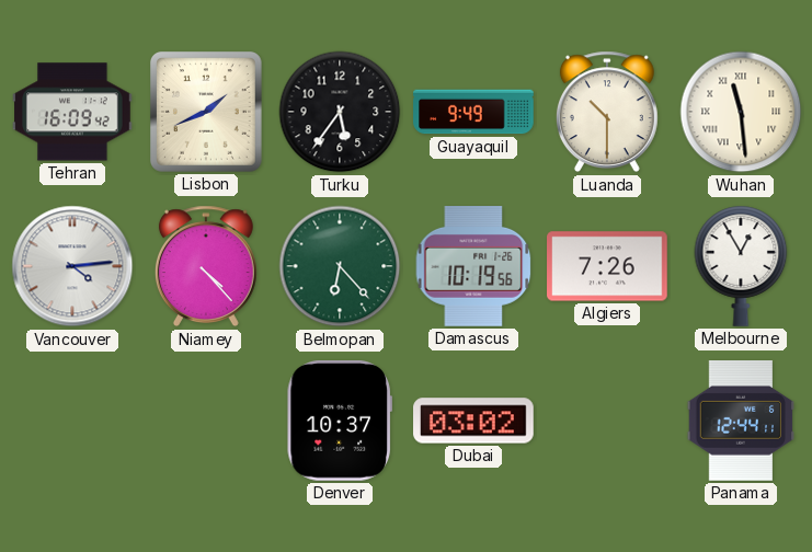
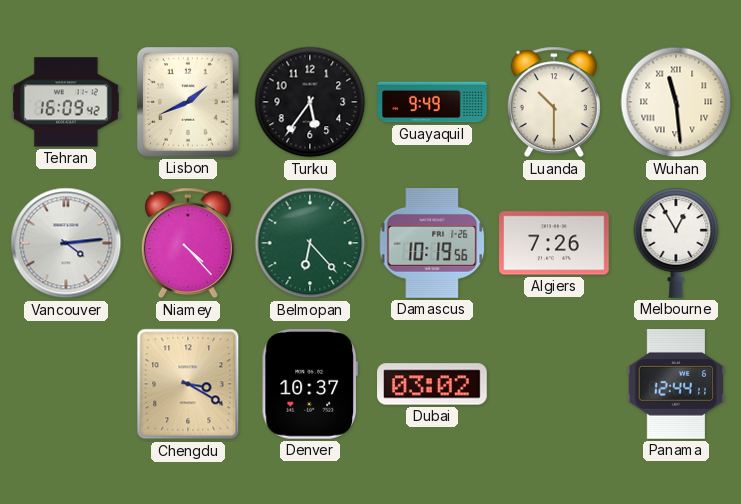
Chengdu: none -> 3:20 (188, 384)
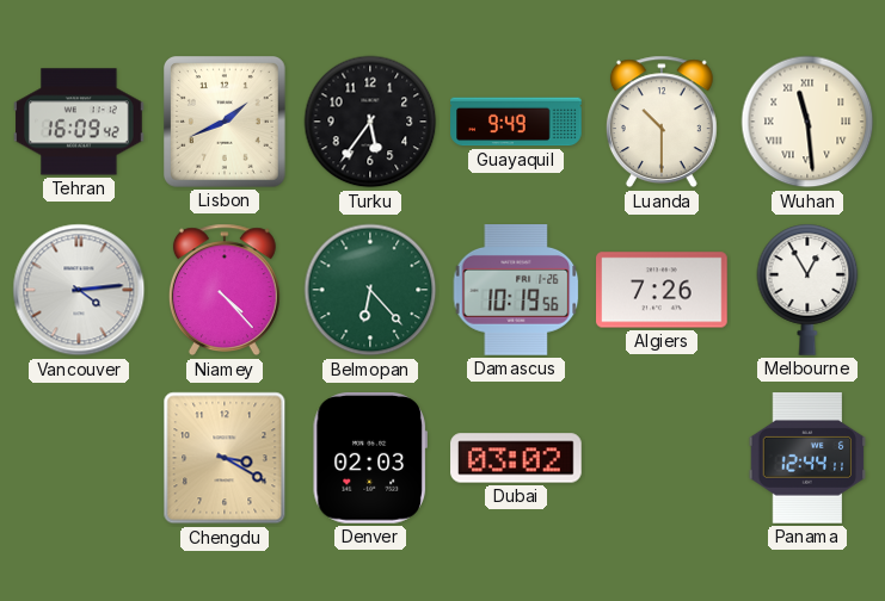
Denver: 10:37 -> 02:03 (370, 459)
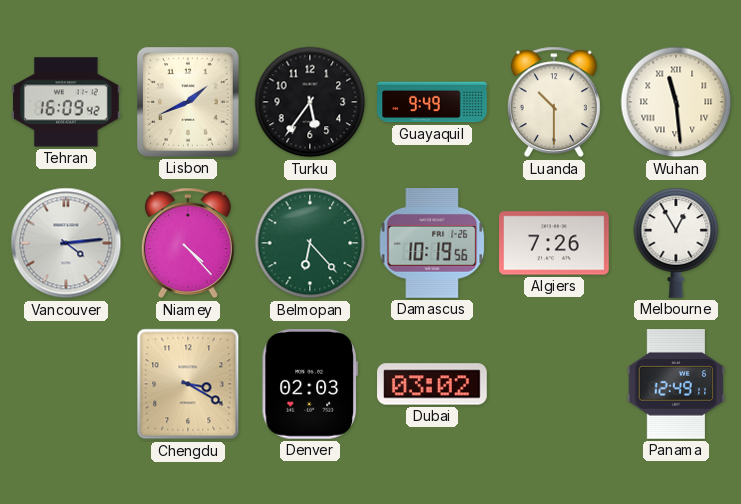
Panama: 12:44 -> 12:49 (676, 384)
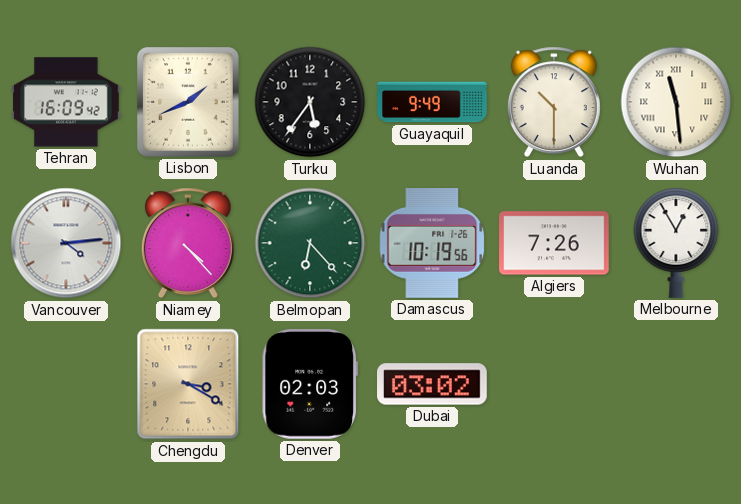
Panama: 12:49 -> none (676, 384)
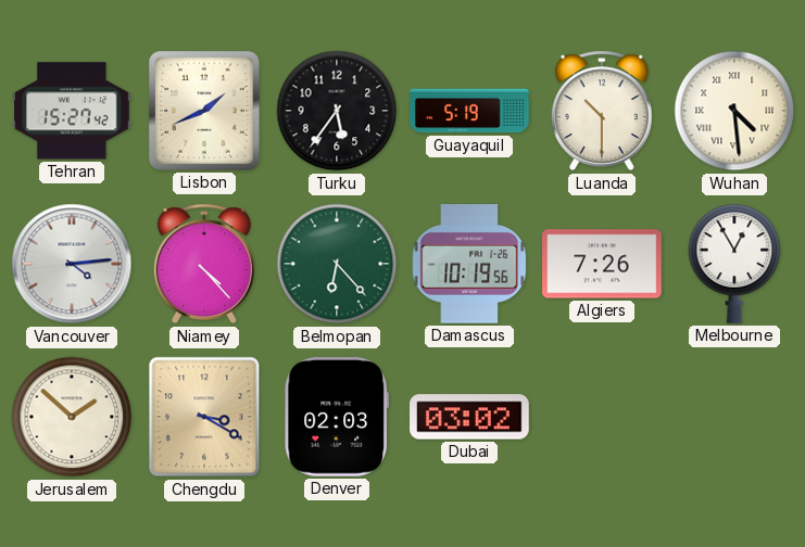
Tehran: 16:09 -> 15:27 (72, 111)
Guayaquil: 9:49 -> 5:19 (469, 111)
Wuhan: 11:29 -> 4:29 (734, 111)
Jerusalem: none -> 1:52 (72, 417)
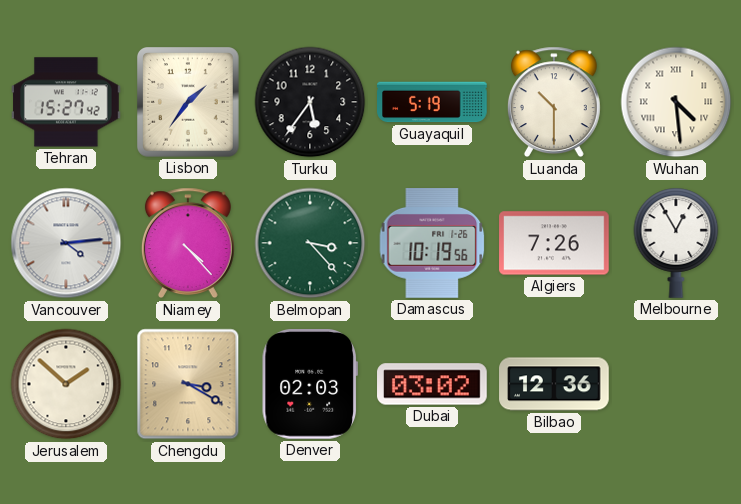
Lisbon: 1:41 -> 1:36 (189, 103)
Belmopan: 6:23 -> 3:23 (310, 243)
Bilbao: none -> 12:36 (554, 384)
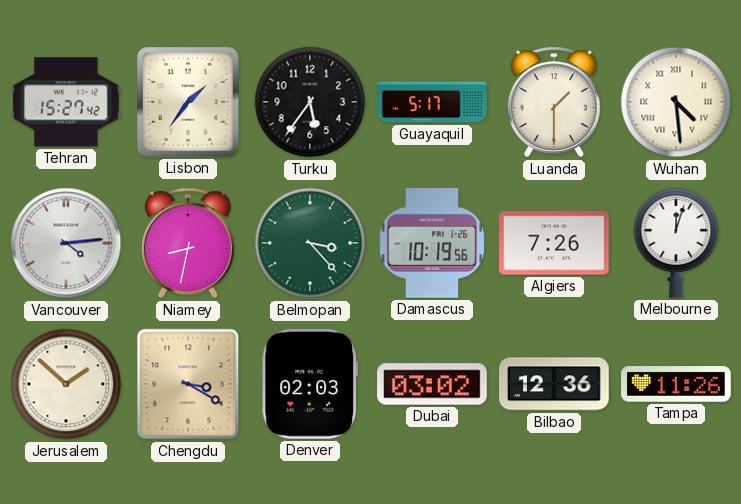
Guayaquil: 5:19 -> 5:17 (432, 102)
Luanda: 10:30 -> 1:30 (554, 102)
Niamey: 4:23 -> 8:32 (188, 243)
Melbourne: 12:55 -> 12:03 (676, 243)
Tampa: none -> 11:26 (676, 384)
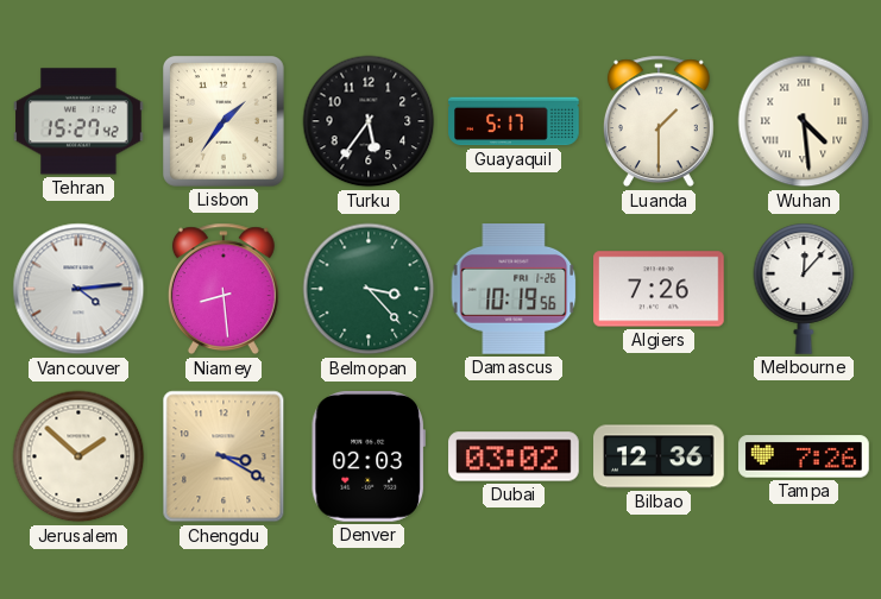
Niamey: 8:32 -> 8:29 (224, 289)
Melbourne: 12:03 -> 12:07 (804, 289)
Tampa: 11:26 -> 7:26 (804, 456)
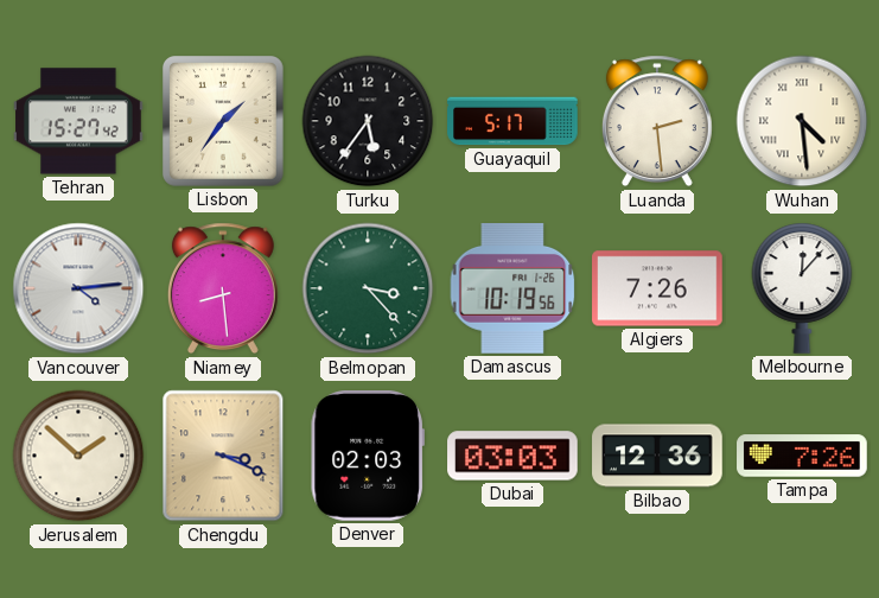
Luanda: 1:30 -> 2:29 (657, 121)
Chengdu: 3:20 -> 3:19 (223, 456)
Dubai: 03:02 -> 03:03 (512, 456)
